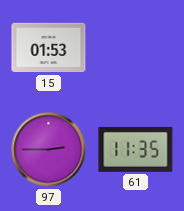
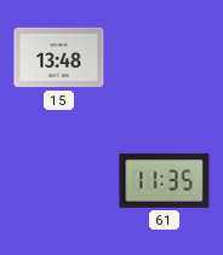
15: 01:53 -> 13:48 (59, 58)
97: 2:45 -> none (49, 150)
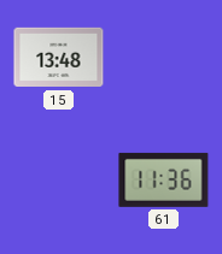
61: 11:35 -> 11:36 (164, 179)
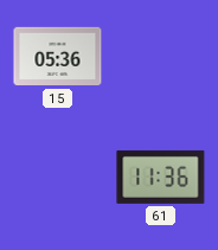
15: 13:48 -> 05:36 (58, 57)
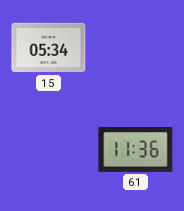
15: 05:36 -> 05:34 (49, 48)
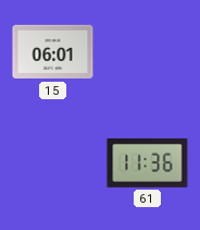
15: 05:34 -> 06:01 (53, 52)
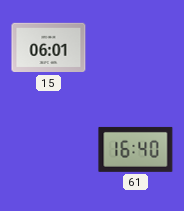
61: 11:36 -> 16:40 (136, 149)
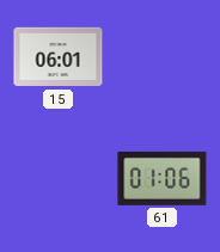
61: 16:40 -> 01:06 (163, 178)
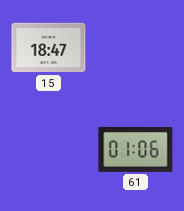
15: 06:01 -> 18:47 (49, 48)
